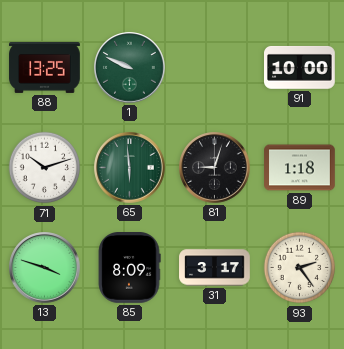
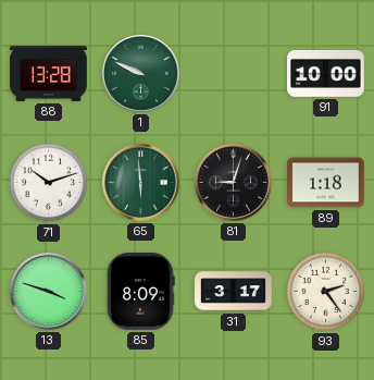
88: 13:25 -> 13:28 (49, 73)
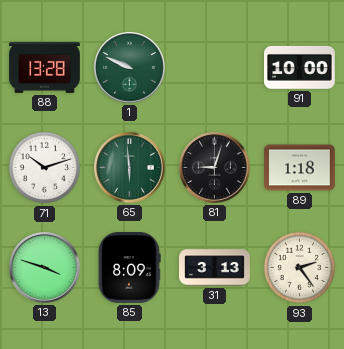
31: 3:17 -> 3:13 (215, 268)
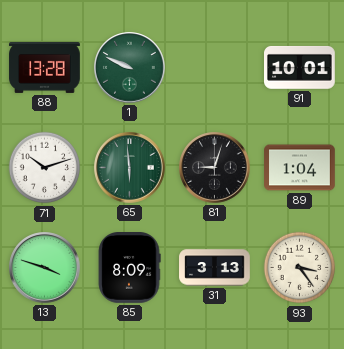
91: 10:00 -> 10:01 (300, 67)
89: 1:18 -> 1:04 (300, 168)
93: 2:24 -> 3:24 (300, 268)
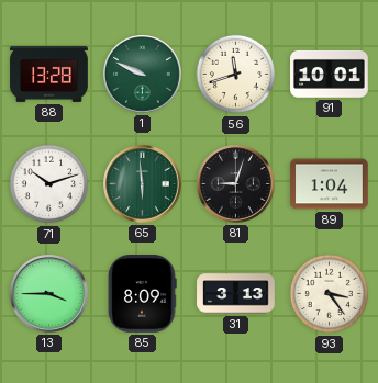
56: none -> 11:42 (236, 75)
13: 3:48 -> 3:45 (49, 294)
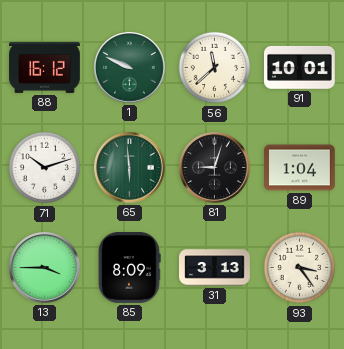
88: 13:28 -> 16:12 (45, 67)
56: 11:42 -> 11:38 (215, 68)
